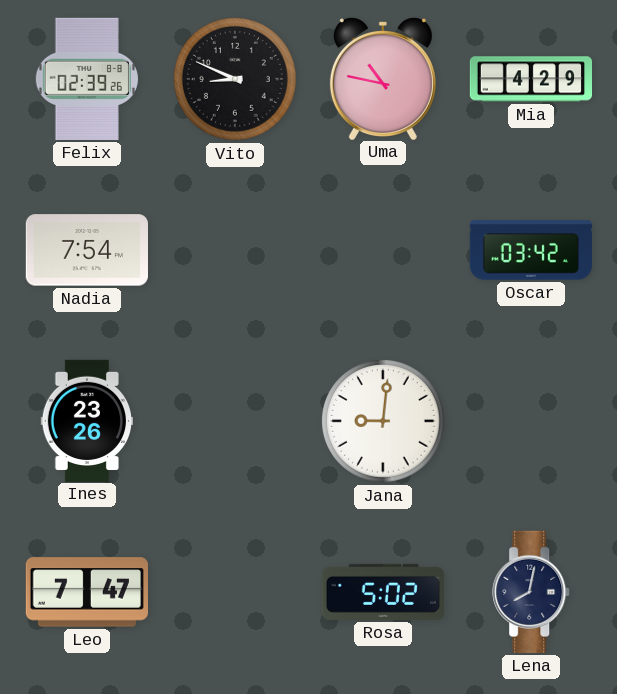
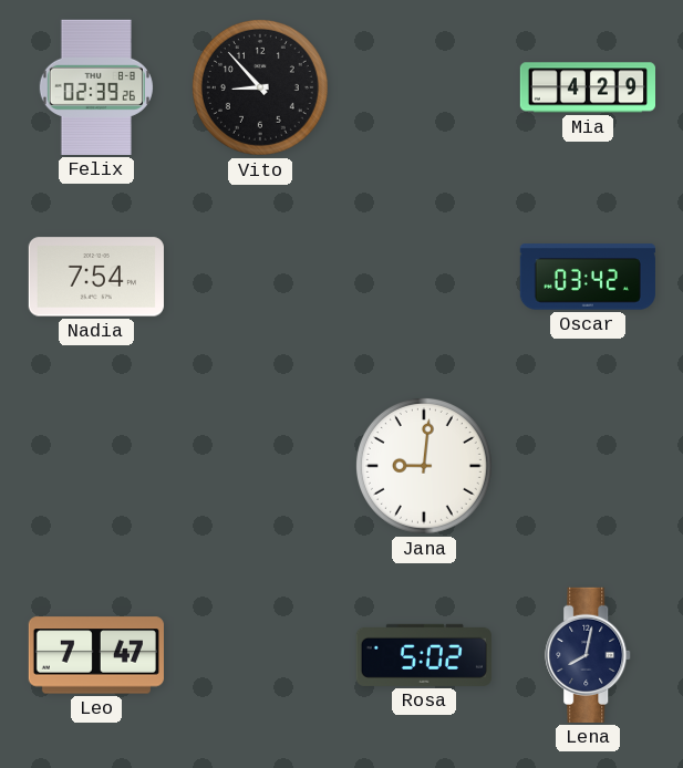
Vito: 8:49 -> 8:53 (260, 87)
Uma: 10:47 -> none (383, 79)
Ines: 23:26 -> none (86, 420)
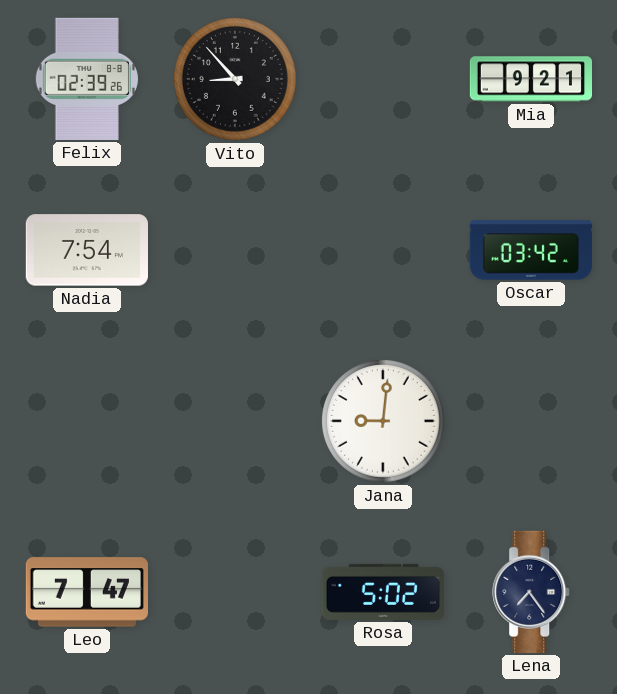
Mia: 4:29 -> 9:21 (530, 79)
Lena: 8:02 -> 7:24 (532, 592)
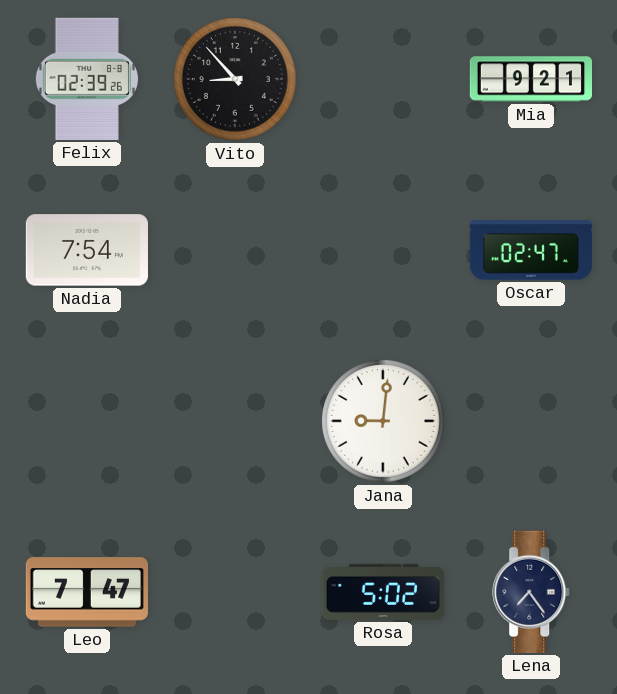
Oscar: 03:42 -> 02:47 (531, 250)
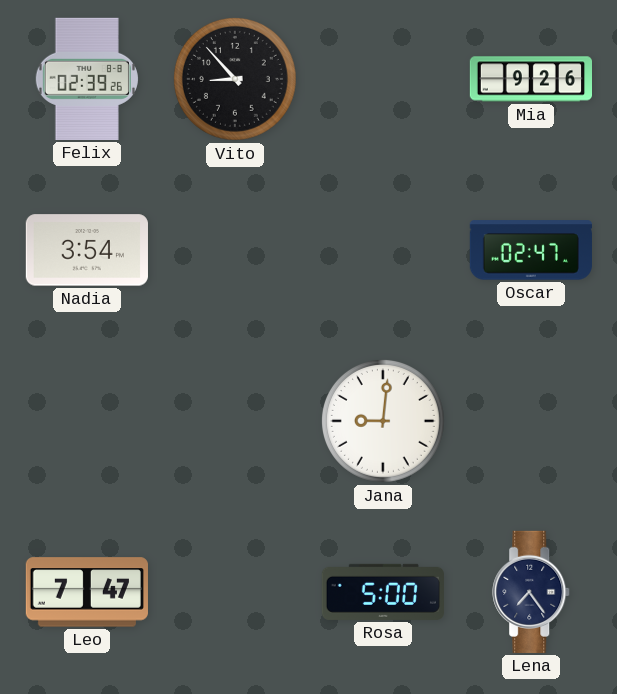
Mia: 9:21 -> 9:26 (530, 79)
Nadia: 7:54 -> 3:54 (87, 250)
Rosa: 5:02 -> 5:00 (383, 592)
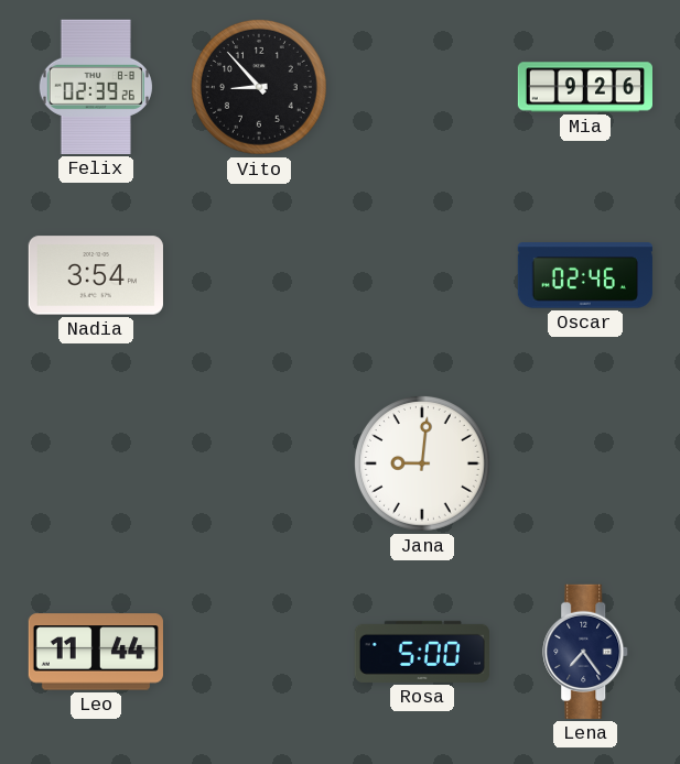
Oscar: 02:47 -> 02:46 (585, 275)
Leo: 7:47 -> 11:44 (96, 652)
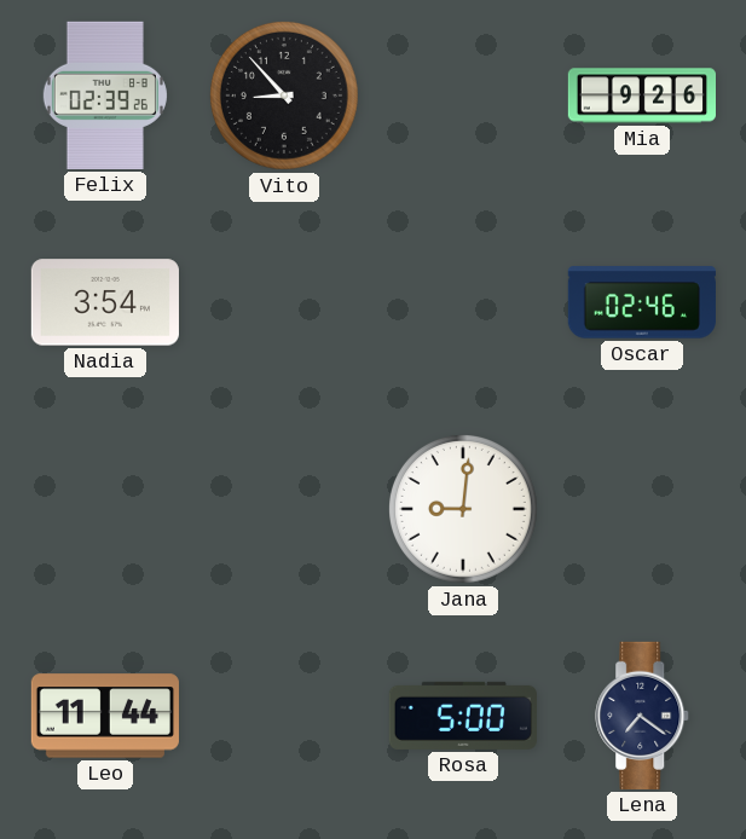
Lena: 7:24 -> 7:21 (643, 716)
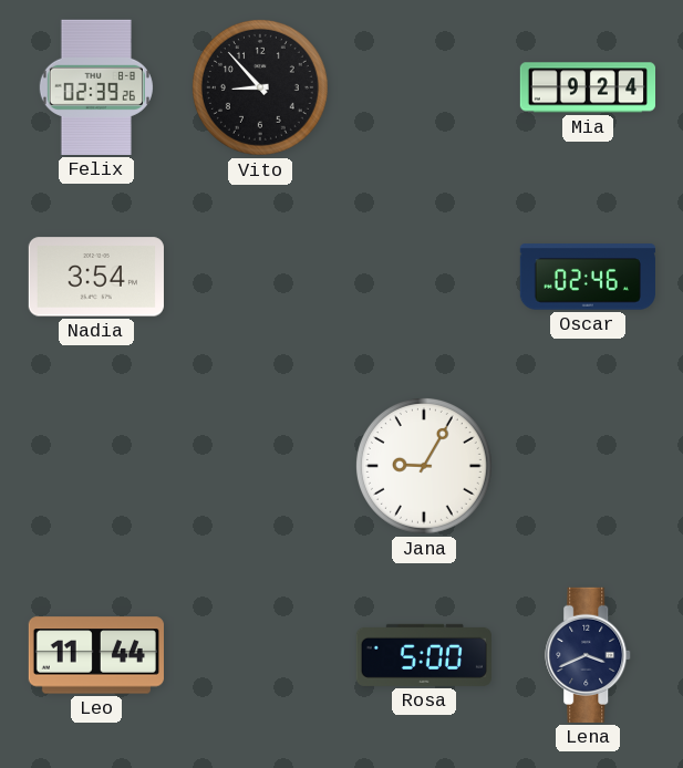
Mia: 9:26 -> 9:24 (587, 87)
Jana: 9:01 -> 9:05 (424, 466)
Lena: 7:21 -> 3:41 (589, 655)
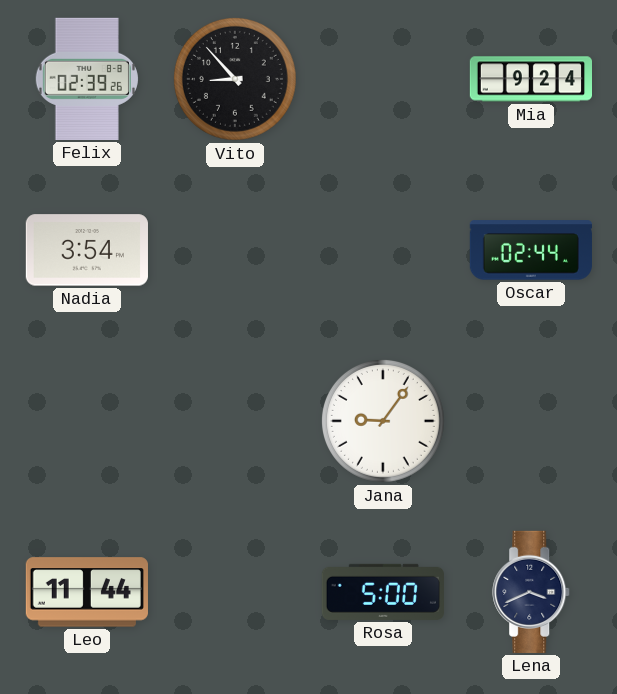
Oscar: 02:46 -> 02:44 (531, 250)
Jana: 9:05 -> 9:06 (383, 421)
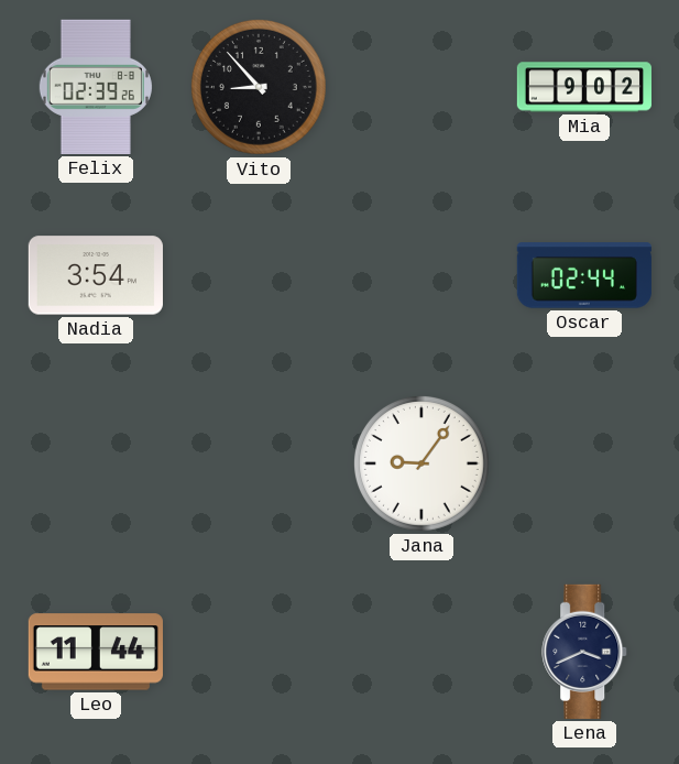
Mia: 9:24 -> 9:02 (583, 87)
Rosa: 5:00 -> none (383, 592)
